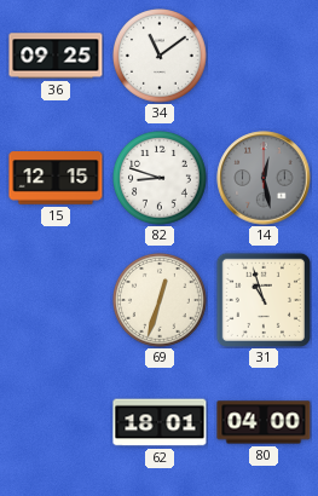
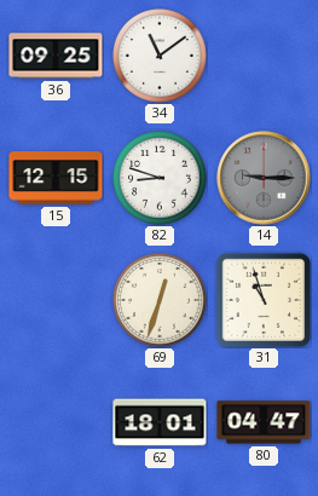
14: 12:28 -> 9:15 (264, 178)
80: 04:00 -> 04:47 (264, 422)
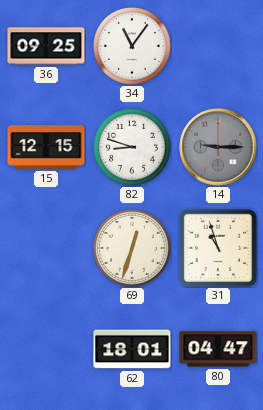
34: 11:09 -> 11:06 (133, 47)
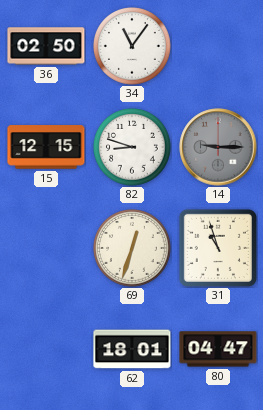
36: 09:25 -> 02:50 (46, 46)
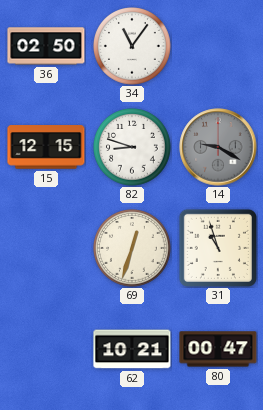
14: 9:15 -> 9:20 (218, 147)
62: 18:01 -> 10:21 (132, 349)
80: 04:47 -> 00:47 (218, 349)
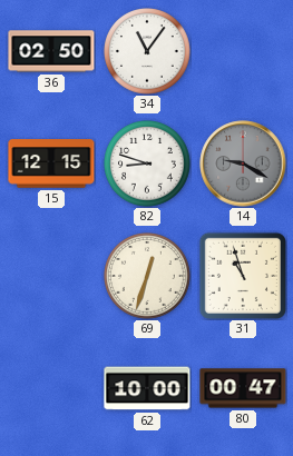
62: 10:21 -> 10:00 (147, 388)
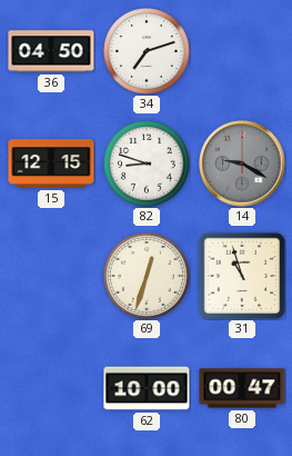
36: 02:50 -> 04:50 (51, 51)
34: 11:06 -> 7:12 (148, 52)
